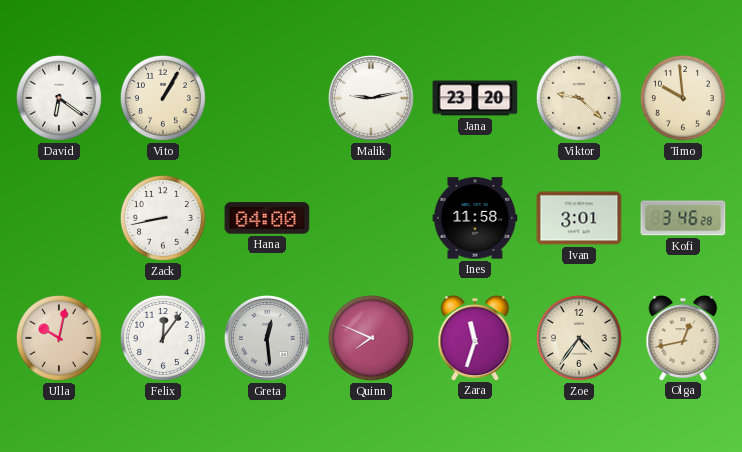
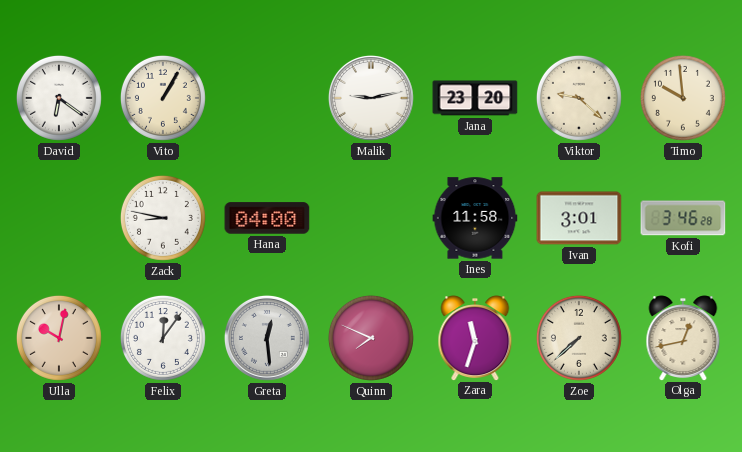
Zack: 8:43 -> 8:47 (163, 218)
Zoe: 4:36 -> 7:38 (579, 338)
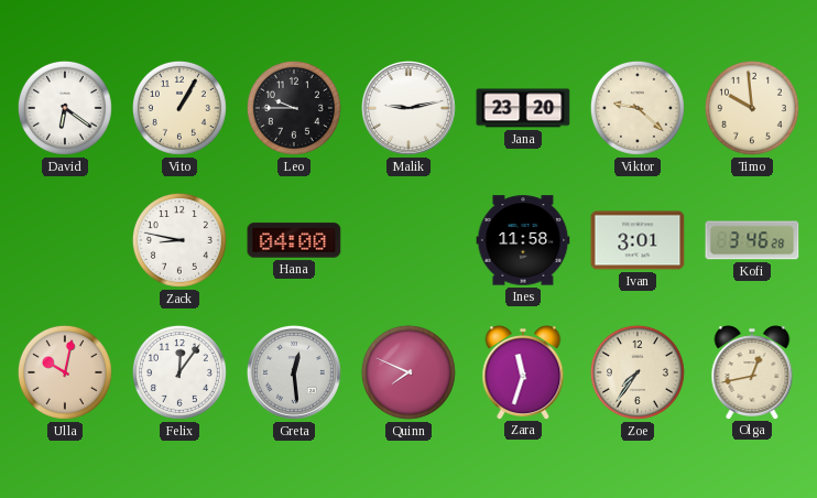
Leo: none -> 9:45 (294, 108)
Zoe: 7:38 -> 7:36 (638, 372)
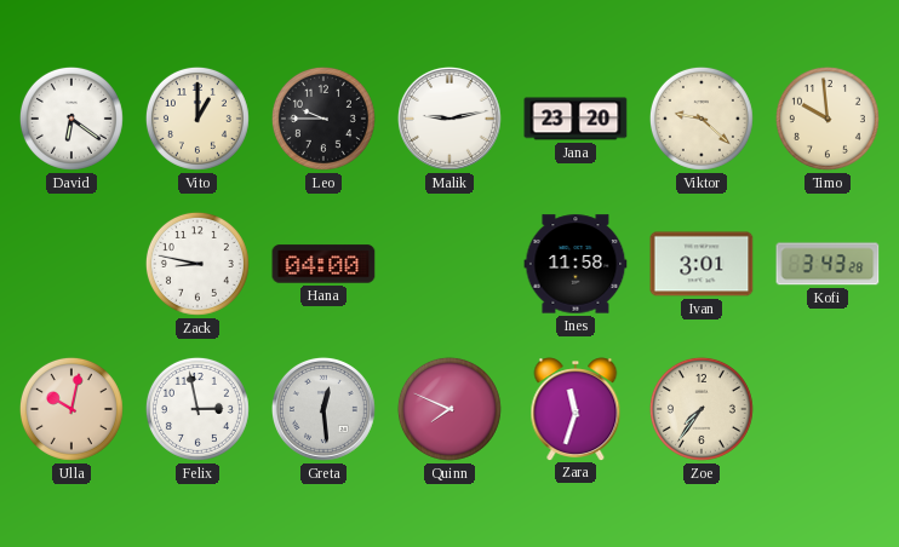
Vito: 1:05 -> 1:00 (197, 119)
Kofi: 3:46 -> 3:43 (828, 264)
Felix: 12:06 -> 2:58 (197, 409)
Olga: 12:43 -> none (752, 372)
